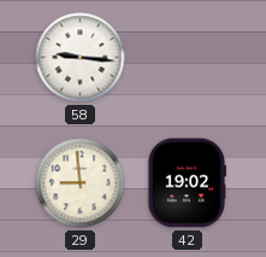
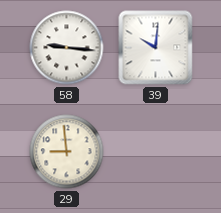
39: none -> 10:01 (156, 48)
42: 19:02 -> none (187, 183)
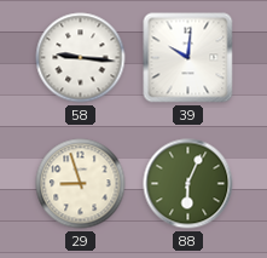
29: 8:59 -> 8:57 (81, 184)
88: none -> 6:04 (188, 184)
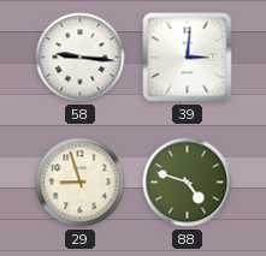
39: 10:01 -> 3:01 (188, 58)
88: 6:04 -> 4:48 (188, 183)
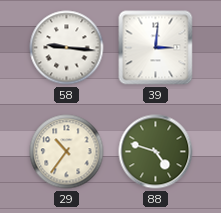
29: 8:57 -> 10:36 (67, 152)
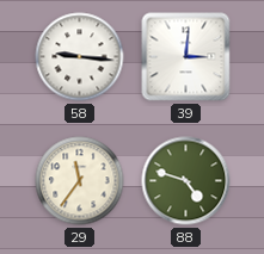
29: 10:36 -> 11:36 (80, 181)
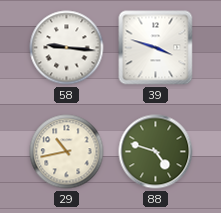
39: 3:01 -> 3:48 (156, 48)
29: 11:36 -> 10:43 (67, 152)
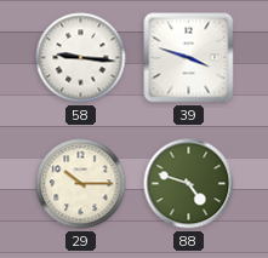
29: 10:43 -> 10:15 (81, 184)
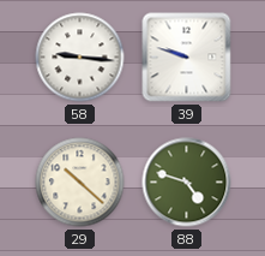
39: 3:48 -> 9:48 (187, 58)
29: 10:15 -> 10:22 (80, 183)
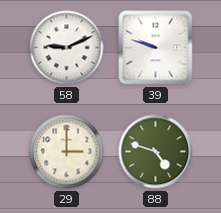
58: 9:16 -> 9:11 (67, 48)
29: 10:22 -> 3:00 (67, 152)
